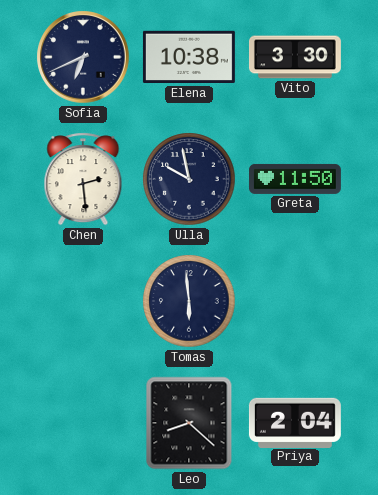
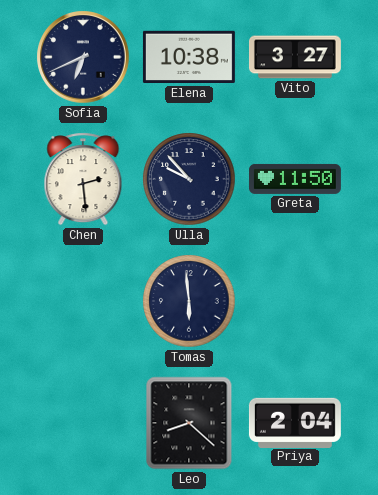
Vito: 3:30 -> 3:27 (295, 57)
Ulla: 9:58 -> 9:53 (189, 179)
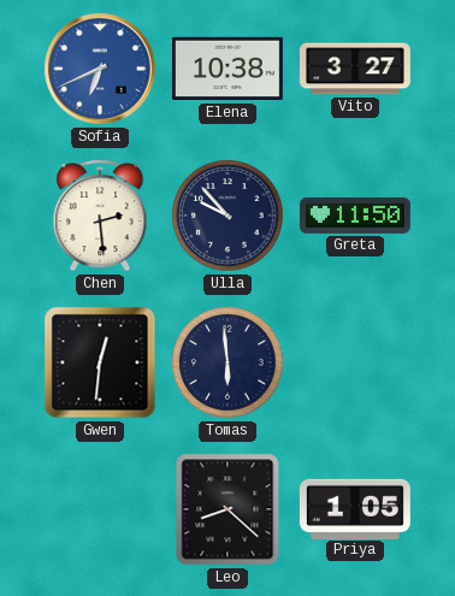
Sofia dial: navy -> blue (100, 69)
Gwen: none -> 12:31 (100, 362)
Priya: 2:04 -> 1:05 (355, 508)
